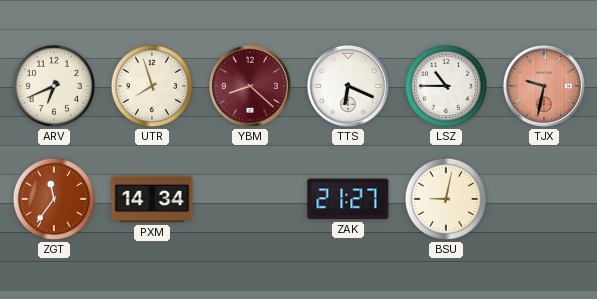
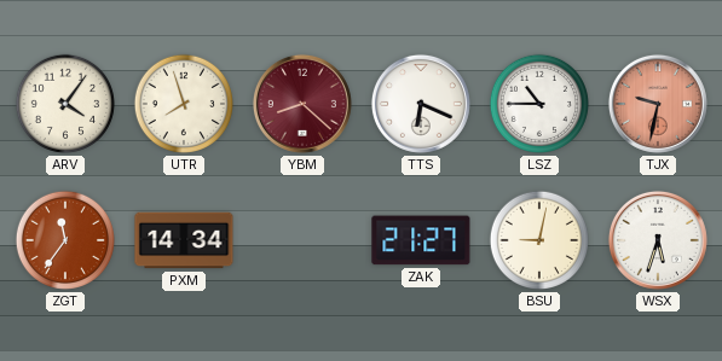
ARV: 6:41 -> 4:06 (65, 104)
WSX: none -> 5:33 (658, 240)
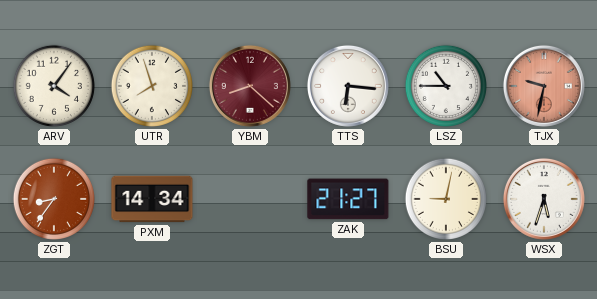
TTS: 6:19 -> 6:16 (348, 86)
ZGT: 11:36 -> 8:36 (54, 199)
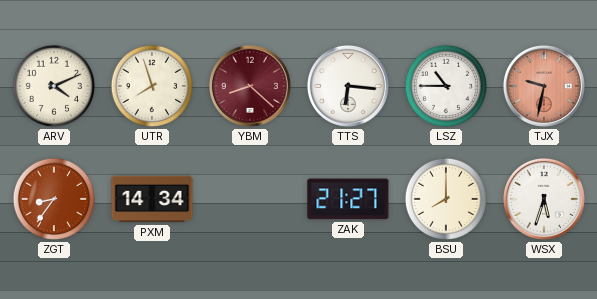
ARV: 4:06 -> 4:11 (54, 86)
BSU: 9:02 -> 8:00 (446, 199)
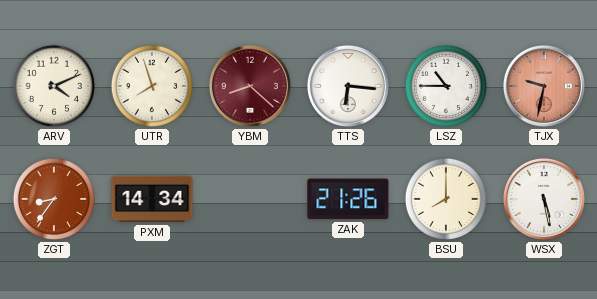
ZAK: 21:27 -> 21:26 (348, 199)
WSX: 5:33 -> 5:28 (544, 199)
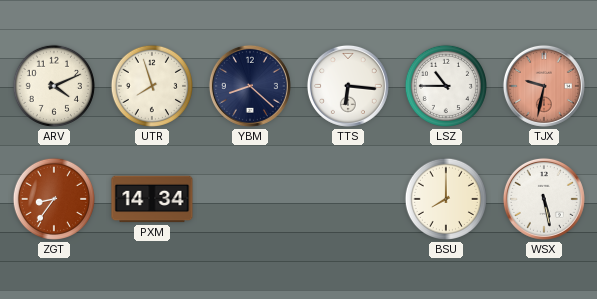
YBM dial: burgundy -> navy (250, 86)
ZAK: 21:26 -> none (348, 199)
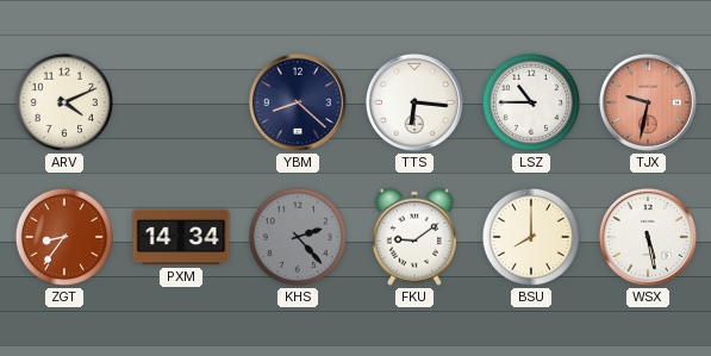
UTR: 7:57 -> none (152, 86)
KHS: none -> 2:23 (298, 237)
FKU: none -> 9:09 (414, 237)
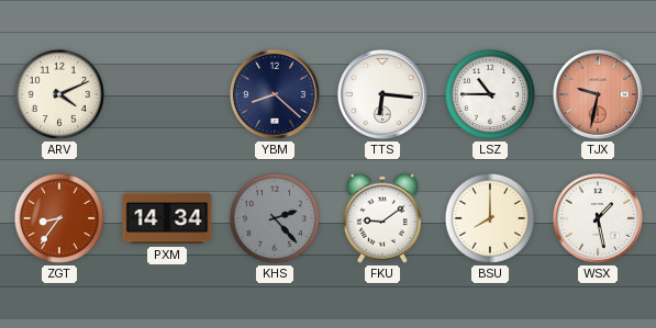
WSX: 5:28 -> 1:28 (598, 218)
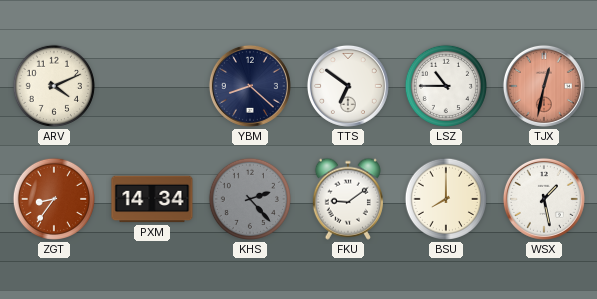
TTS: 6:16 -> 6:51 (348, 86)
TJX: 9:32 -> 12:32 (544, 86)
